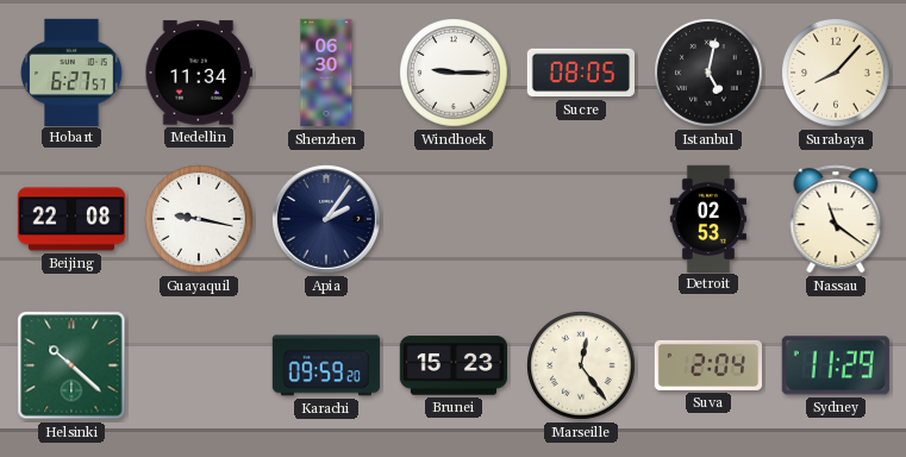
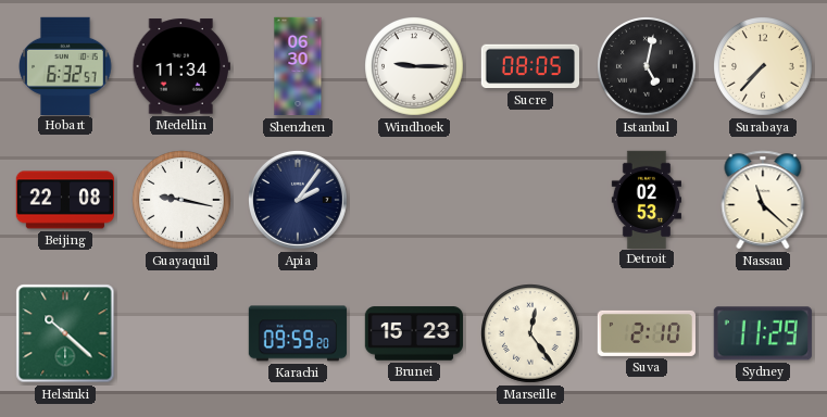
Hobart: 6:27 -> 6:32 (65, 65)
Surabaya: 8:07 -> 7:37 (764, 67)
Nassau: 11:21 -> 11:22 (763, 200)
Suva: 2:04 -> 2:10 (646, 333)
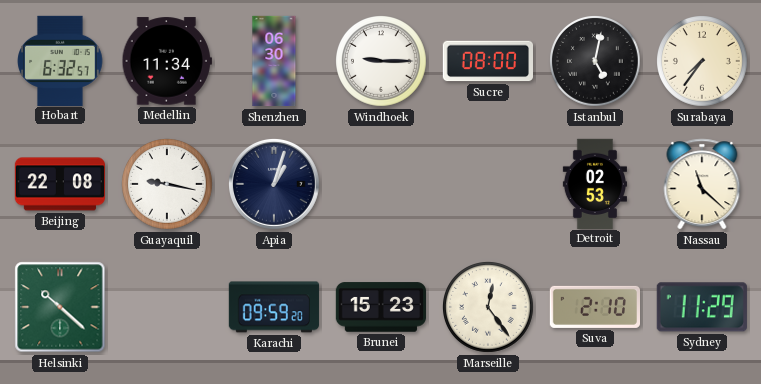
Sucre: 08:05 -> 08:00 (487, 61)
Surabaya: 7:37 -> 7:36 (703, 62)
Apia: 2:06 -> 1:03 (275, 185)
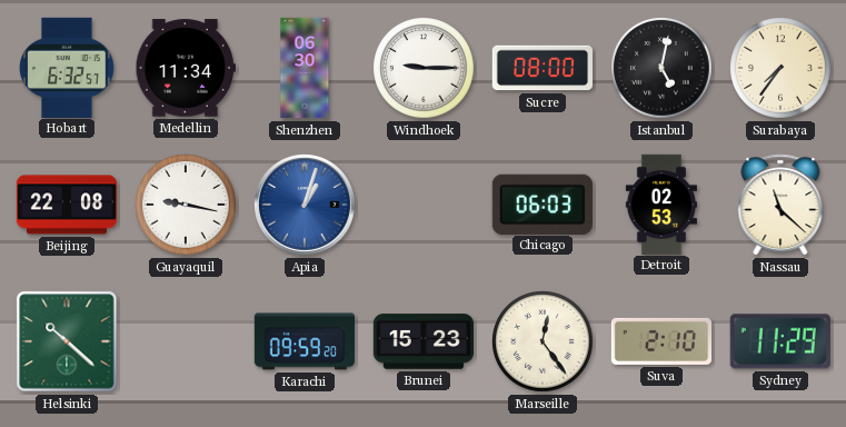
Apia dial: navy -> blue (306, 206)
Chicago: none -> 06:03 (543, 203)
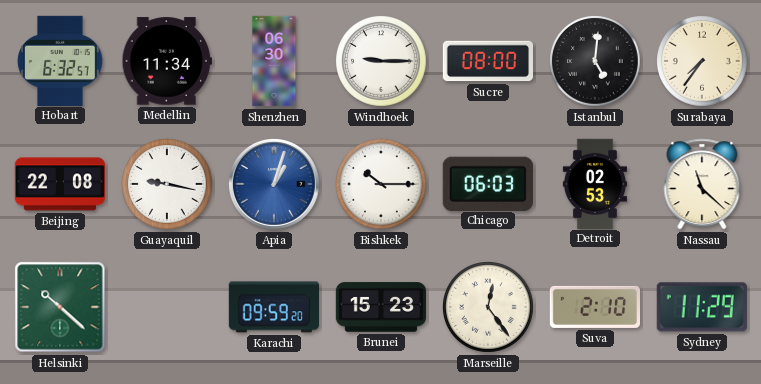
Istanbul: 5:02 -> 5:01 (596, 62)
Bishkek: none -> 10:15 (382, 185)
